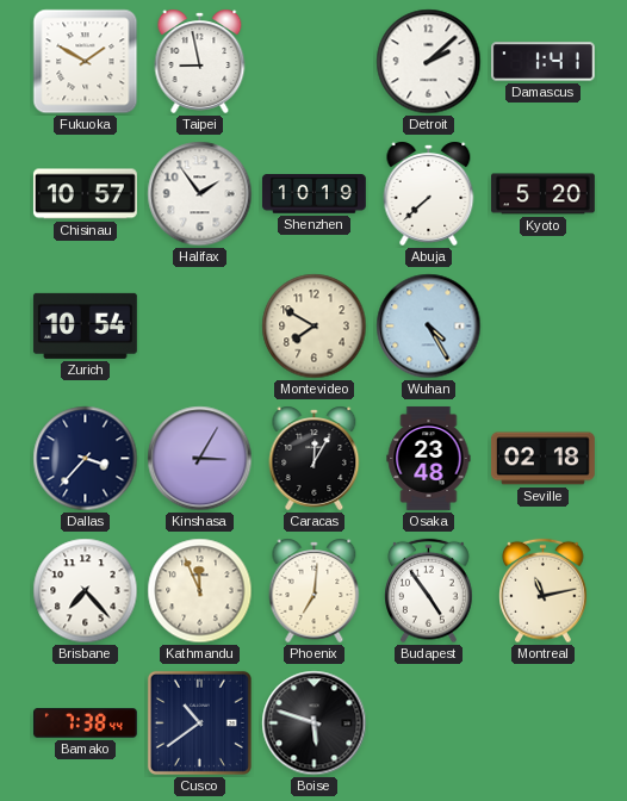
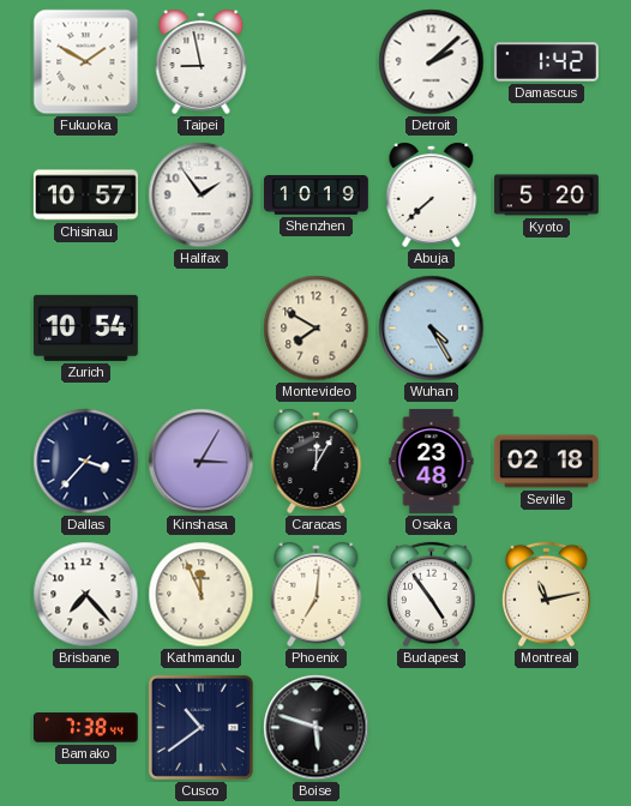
Damascus: 1:41 -> 1:42 (546, 62)
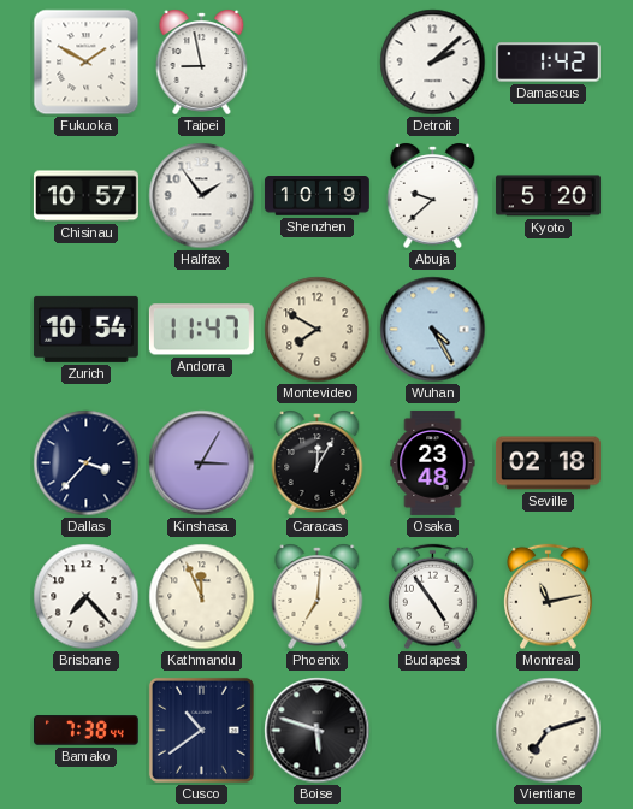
Abuja: 7:38 -> 9:38 (433, 195)
Andorra: none -> 11:47 (201, 330)
Vientiane: none -> 7:12 (549, 731)
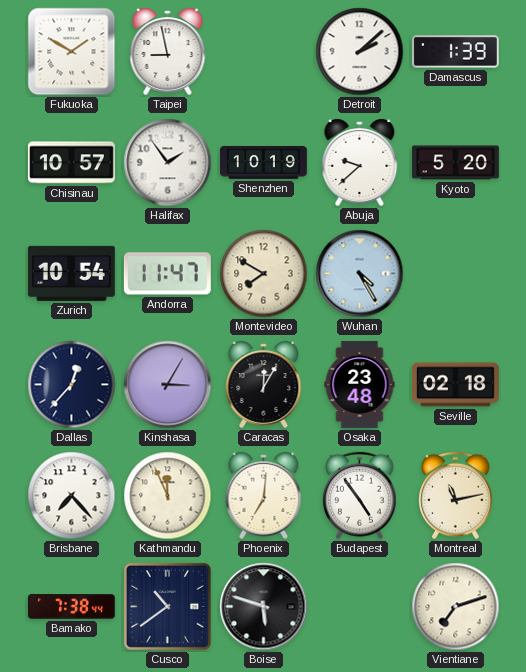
Damascus: 1:42 -> 1:39 (455, 52)
Dallas: 3:37 -> 12:37 (72, 385)
